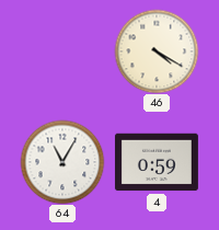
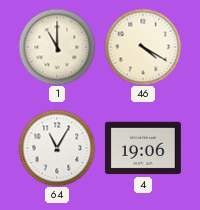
1: none -> 11:00 (57, 47)
4: 0:59 -> 19:06 (143, 148)
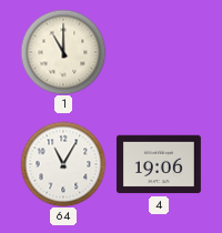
46: 4:20 -> none (143, 47)
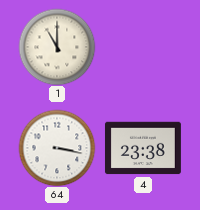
64: 11:05 -> 3:17 (57, 148)
4: 19:06 -> 23:38 (143, 148)
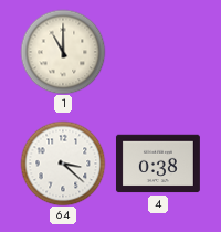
64: 3:17 -> 3:22 (63, 164)
4: 23:38 -> 0:38 (158, 164)
